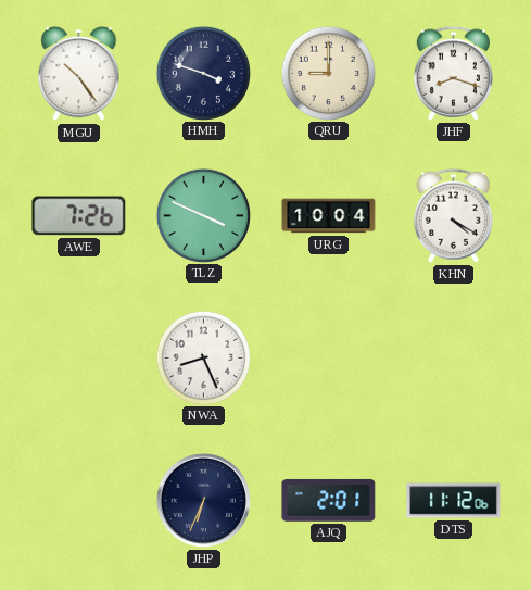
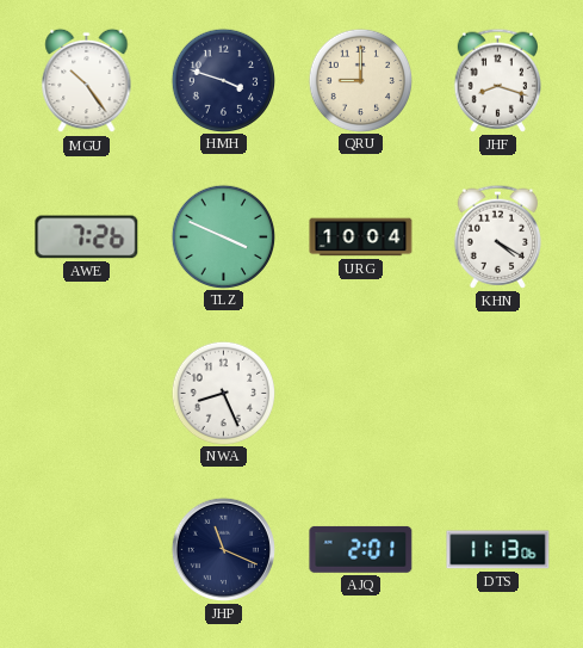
JHP: 6:34 -> 11:19 (223, 549)
DTS: 11:12 -> 11:13 (498, 550)
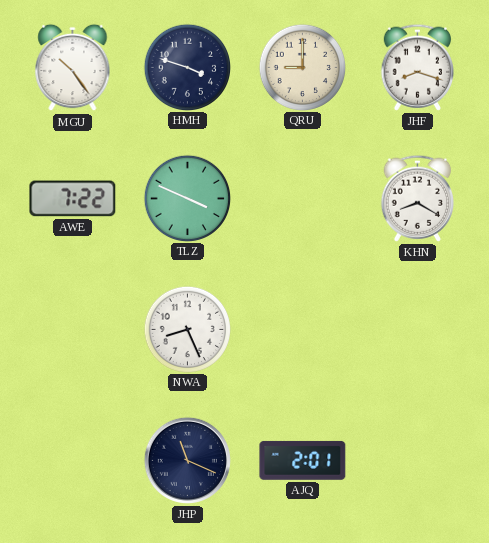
AWE: 7:26 -> 7:22 (73, 199)
URG: 10:04 -> none (361, 237)
KHN: 4:20 -> 8:20 (418, 198)
DTS: 11:13 -> none (498, 550)
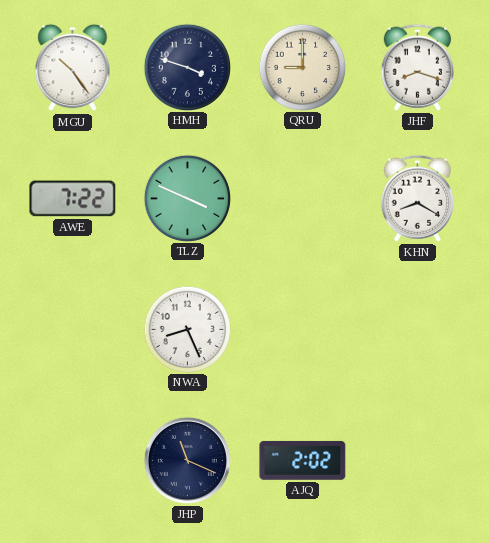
AJQ: 2:01 -> 2:02 (303, 460)
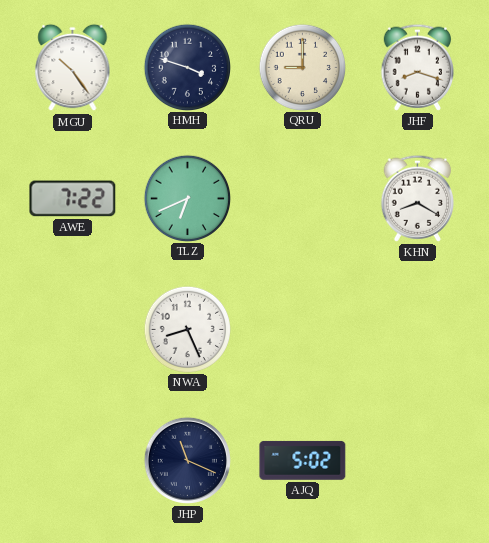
TLZ: 3:49 -> 6:41 (187, 198)
AJQ: 2:02 -> 5:02 (303, 460)
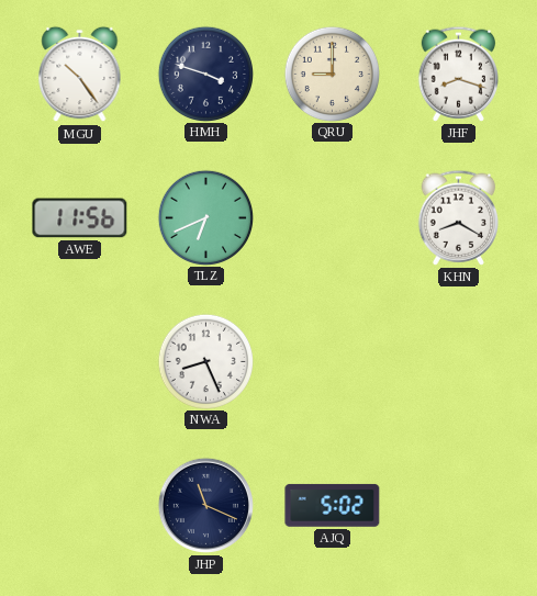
AWE: 7:22 -> 11:56 (80, 218)
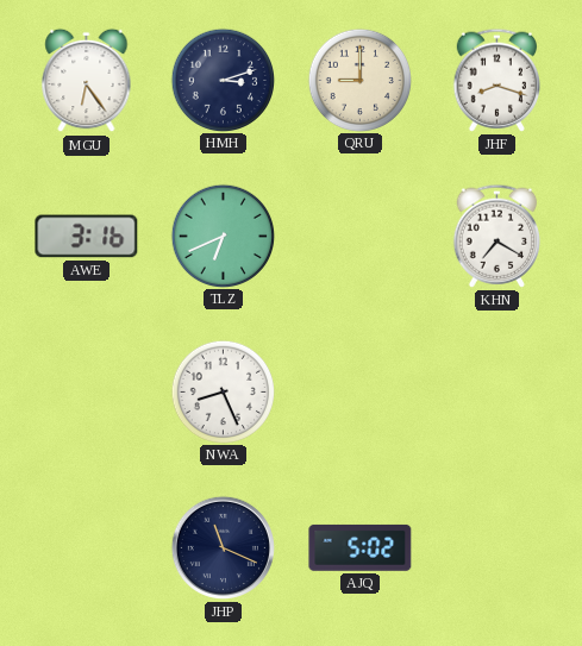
MGU: 10:24 -> 6:24 (87, 81)
HMH: 3:48 -> 3:12 (223, 80)
AWE: 11:56 -> 3:16 (87, 237)
KHN: 8:20 -> 7:20 (497, 236)
